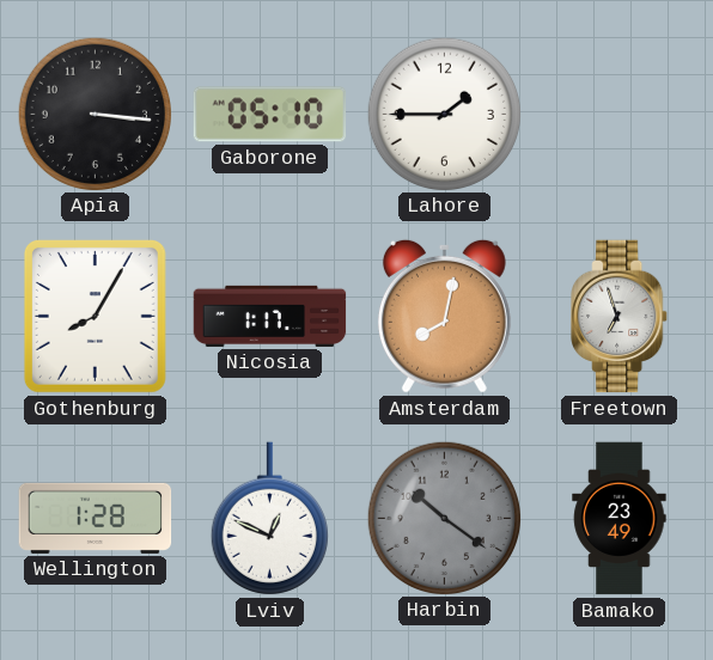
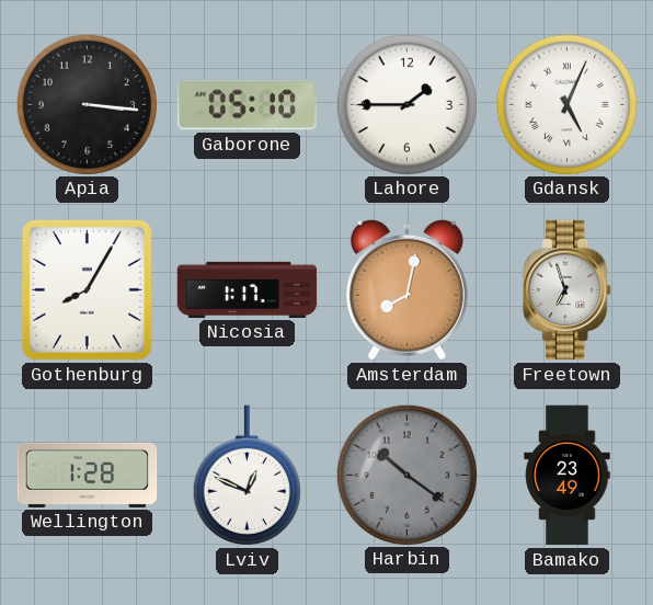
Gdansk: none -> 5:04 (566, 104)
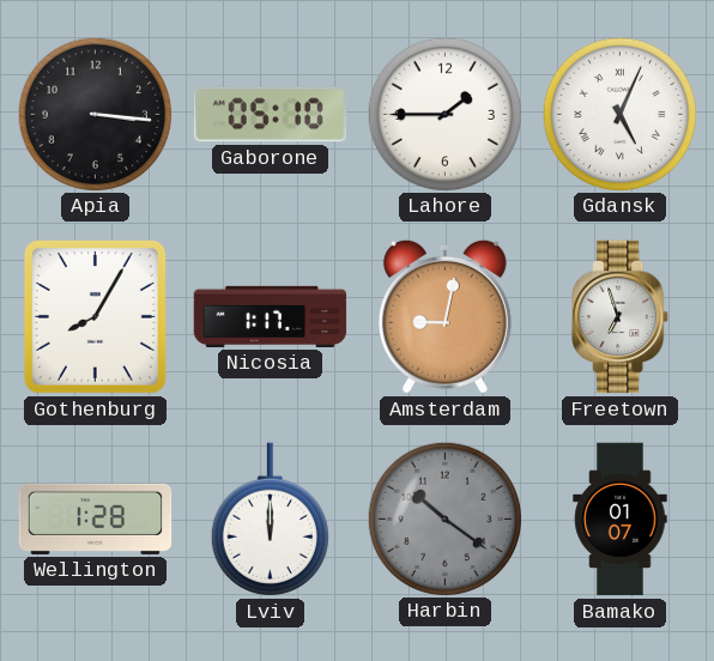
Amsterdam: 8:02 -> 9:02 (444, 316)
Lviv: 12:49 -> 12:00 (270, 520)
Bamako: 23:49 -> 01:07 (621, 520)
